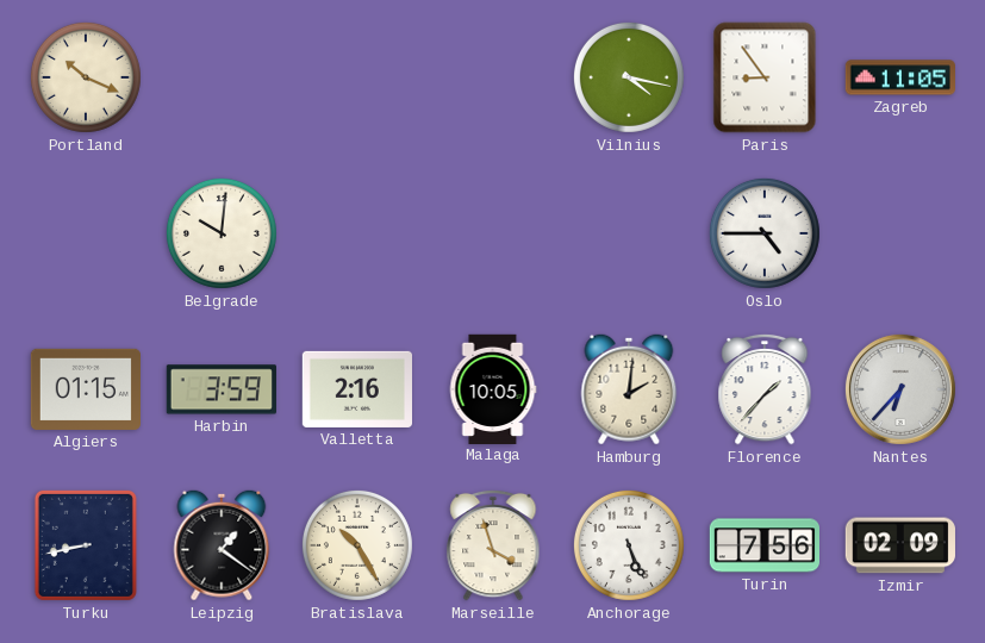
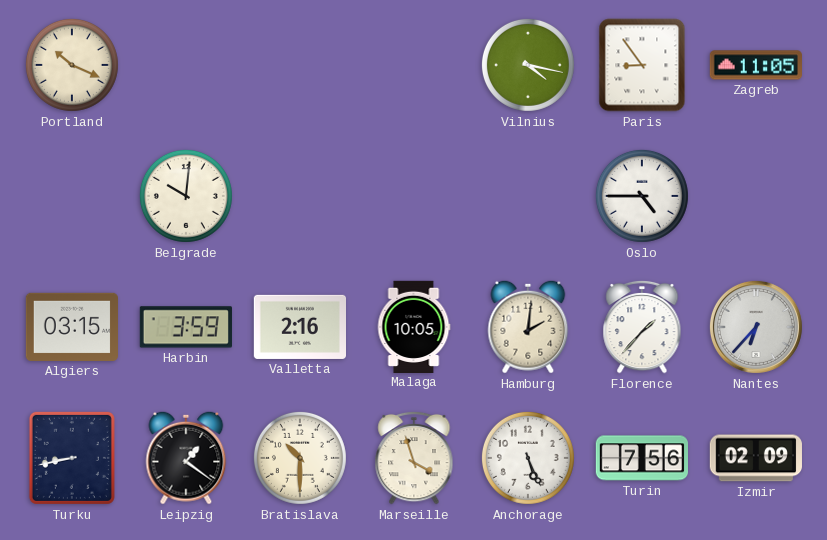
Algiers: 01:15 -> 03:15 (71, 327)
Bratislava: 10:25 -> 10:30 (300, 458)
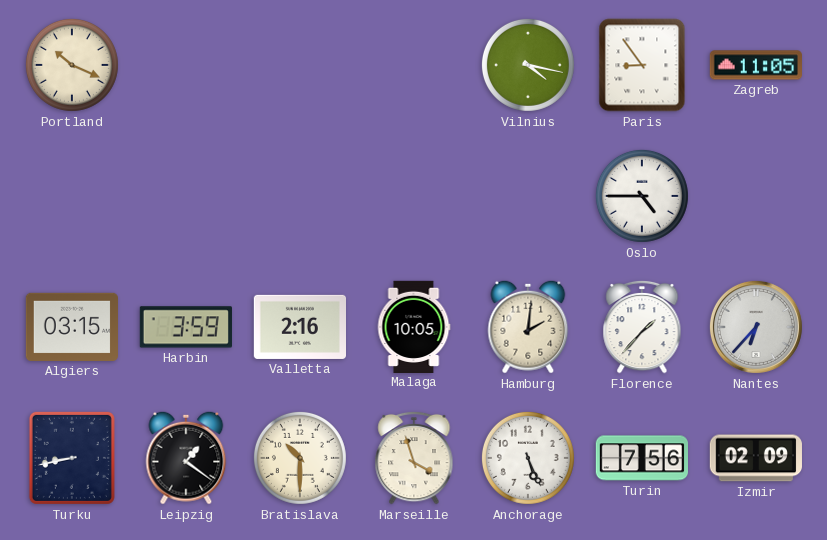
Belgrade: 10:01 -> none (186, 196)
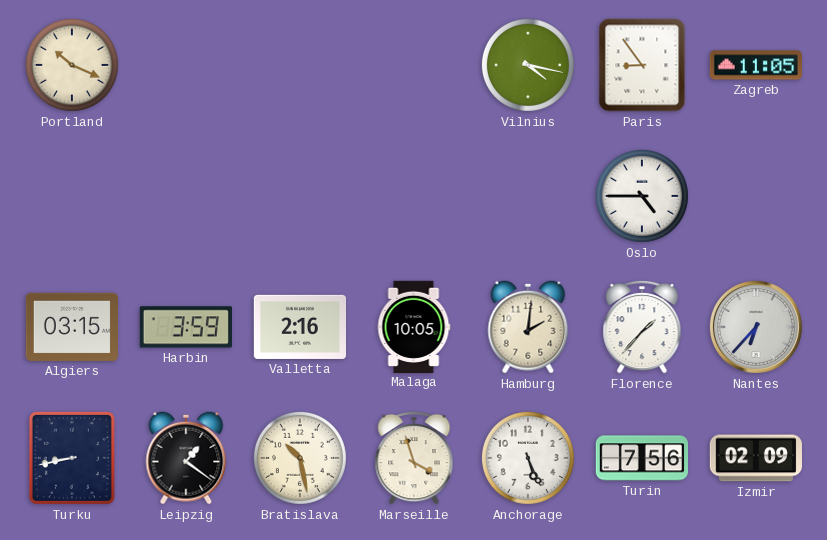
Bratislava: 10:30 -> 10:28 (300, 458)
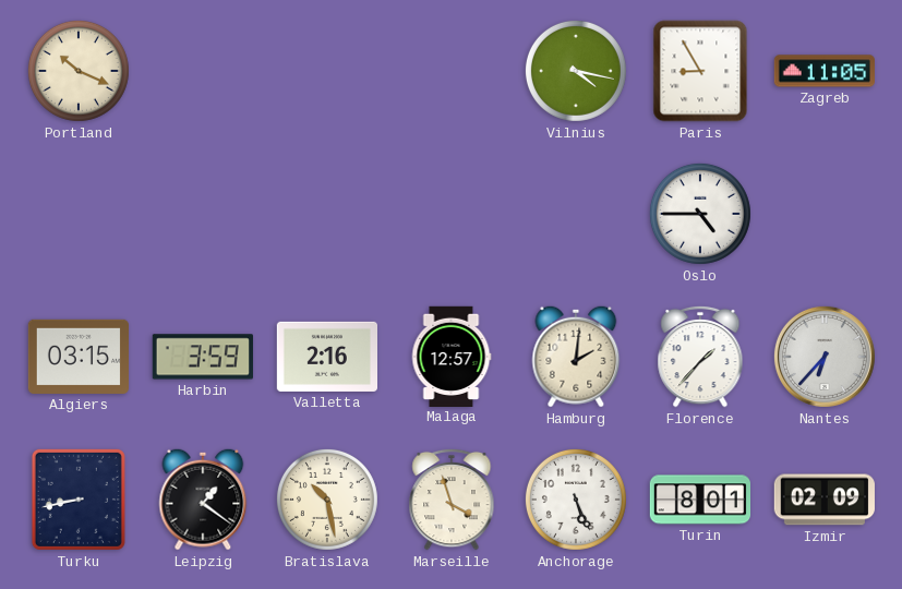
Paris: 8:54 -> 8:55 (700, 71)
Malaga: 10:05 -> 12:57 (452, 356)
Turin: 7:56 -> 8:01 (699, 500)
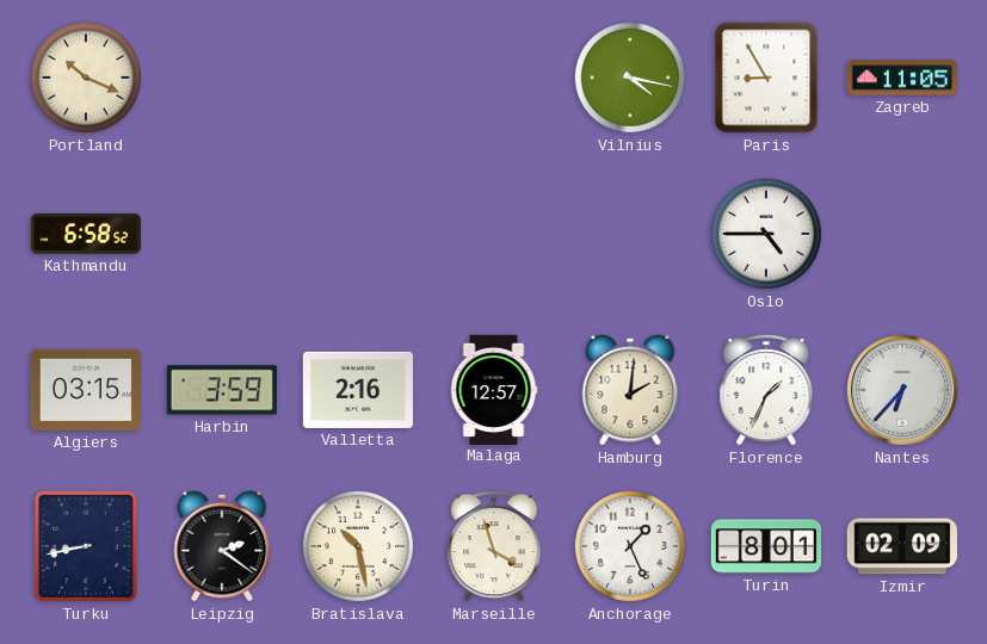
Kathmandu: none -> 6:58 (86, 235)
Florence: 1:37 -> 1:34 (766, 390)
Leipzig: 1:21 -> 2:21 (222, 546)
Anchorage: 5:26 -> 1:26 (630, 546)
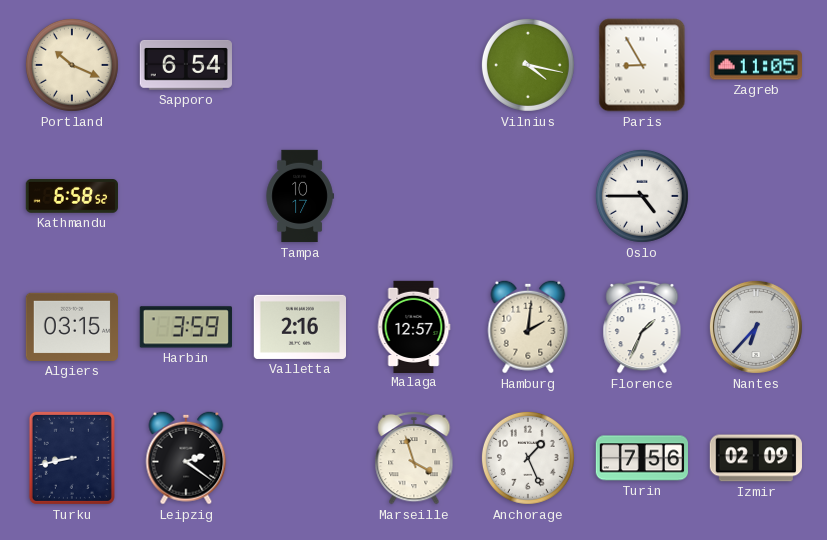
Sapporo: none -> 6:54 (186, 65)
Tampa: none -> 10:17 (300, 196)
Bratislava: 10:28 -> none (358, 546)
Turin: 8:01 -> 7:56 (641, 458)
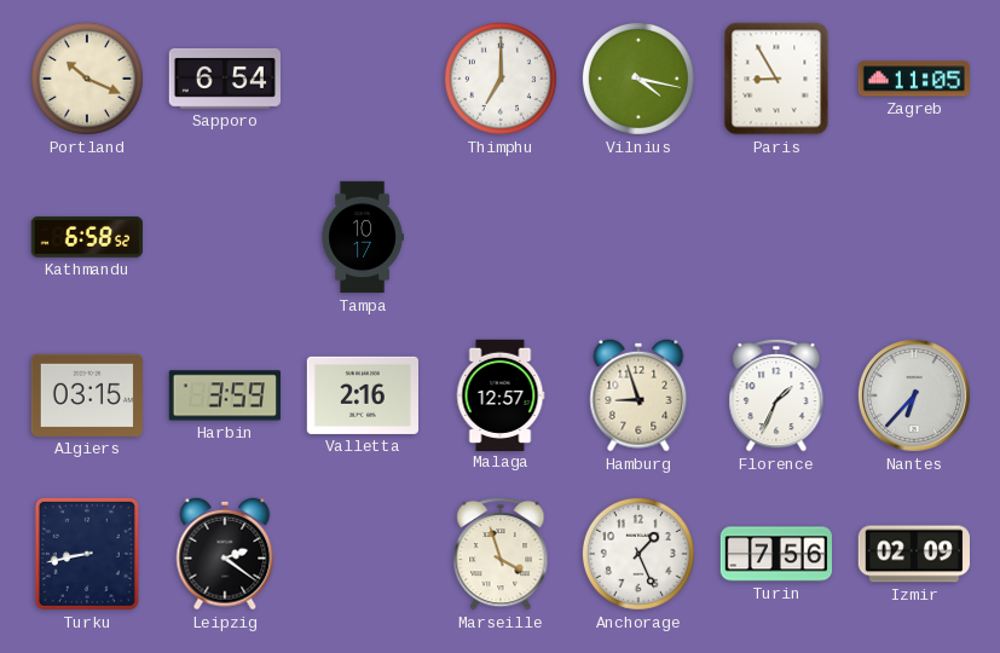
Thimphu: none -> 7:00 (501, 79)
Oslo: 4:45 -> none (642, 196)
Hamburg: 2:01 -> 8:57 (638, 395)
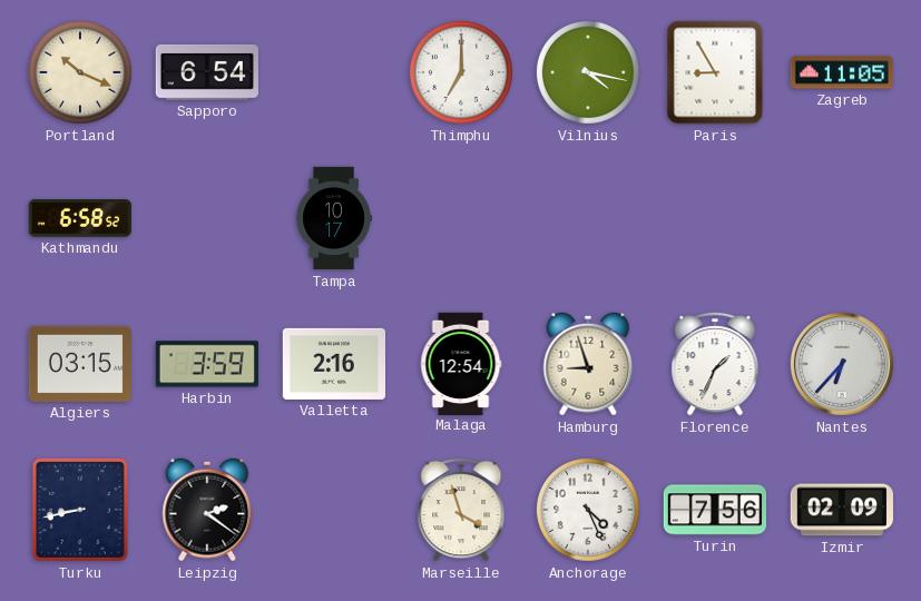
Malaga: 12:57 -> 12:54 (461, 363)
Anchorage: 1:26 -> 4:26 (588, 510)
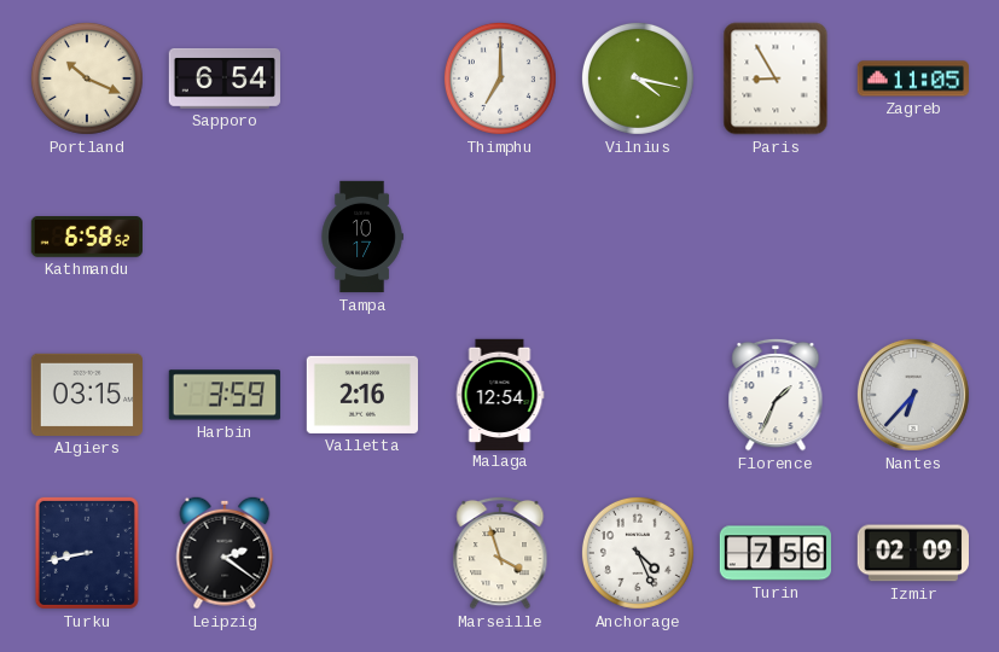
Hamburg: 8:57 -> none (588, 364)
